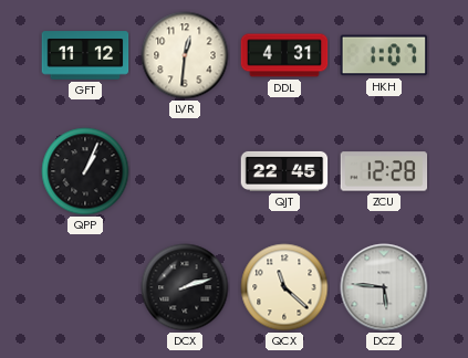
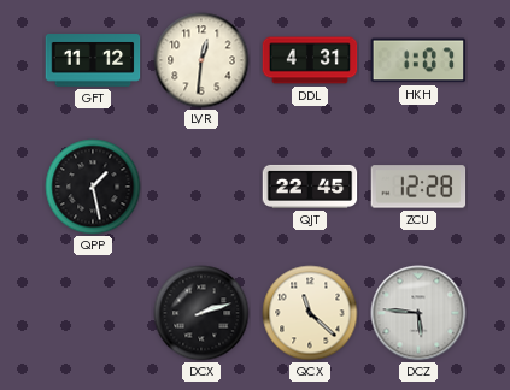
QPP: 1:04 -> 1:28 (93, 187)
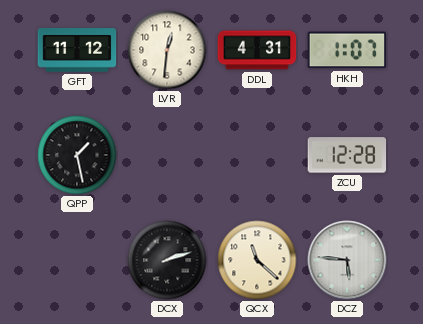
QJT: 22:45 -> none (310, 187)
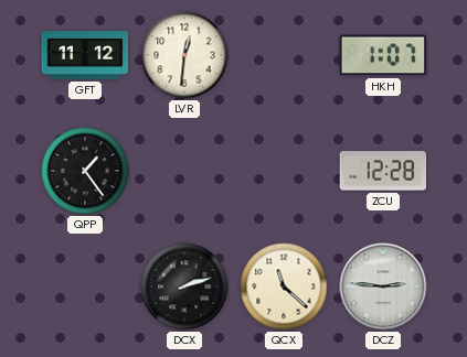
DDL: 4:31 -> none (257, 50)
QPP: 1:28 -> 1:24 (85, 171)
DCZ: 5:46 -> 2:46 (383, 286)
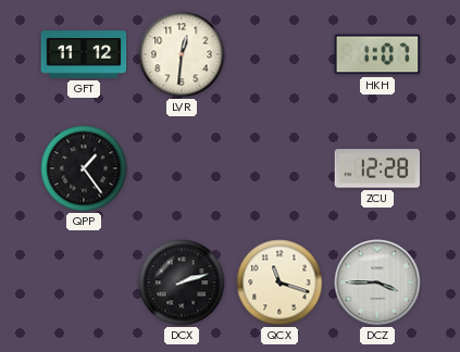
QCX: 11:22 -> 11:18 (279, 282)
DCZ: 2:46 -> 3:45 (377, 282)
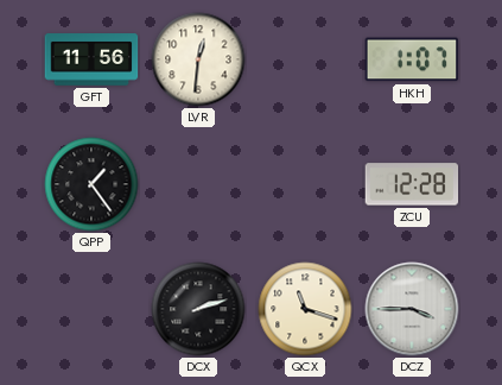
GFT: 11:12 -> 11:56 (91, 59)
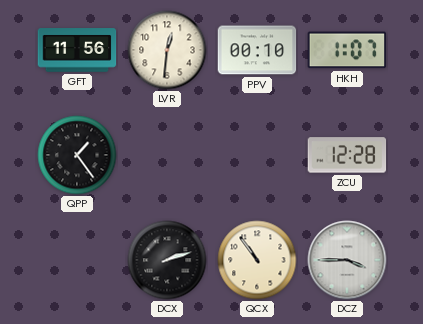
PPV: none -> 00:10 (257, 50)
QCX: 11:18 -> 10:54 (257, 260)
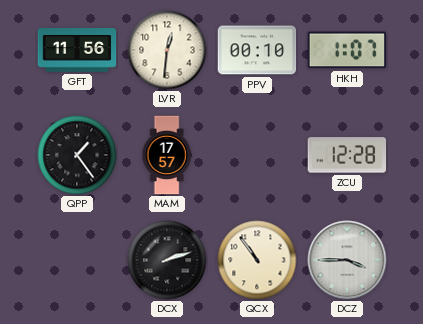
MAM: none -> 17:57 (167, 155)
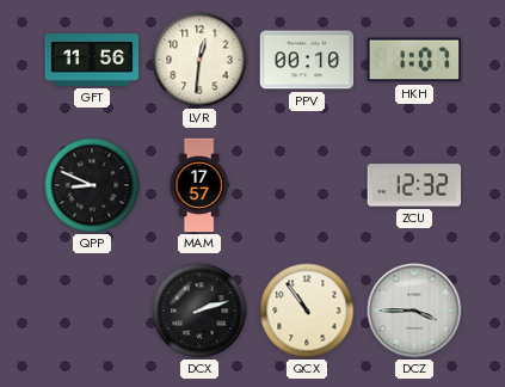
QPP: 1:24 -> 8:49 (92, 185)
ZCU: 12:28 -> 12:32 (414, 185)
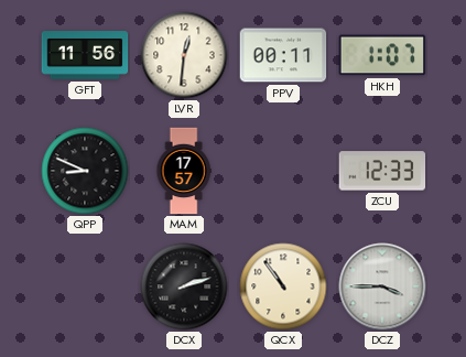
PPV: 00:10 -> 00:11 (283, 55)
ZCU: 12:32 -> 12:33 (382, 171)
